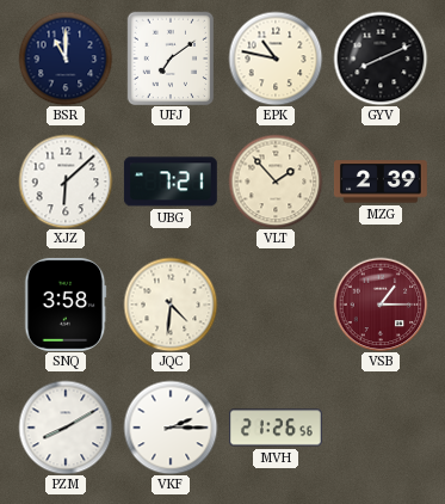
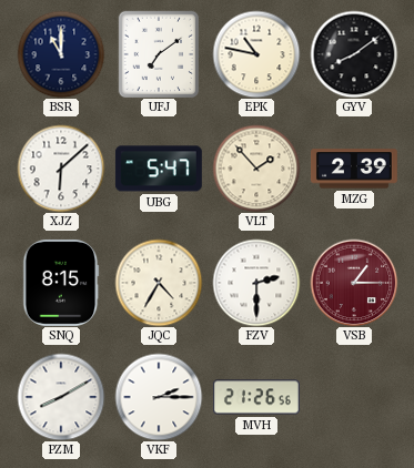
GYV: 8:11 -> 8:09 (354, 54)
UBG: 7:21 -> 5:47 (159, 169)
SNQ: 3:58 -> 8:15 (61, 283)
JQC: 4:31 -> 4:35 (159, 283)
FZV: none -> 2:30 (256, 283)
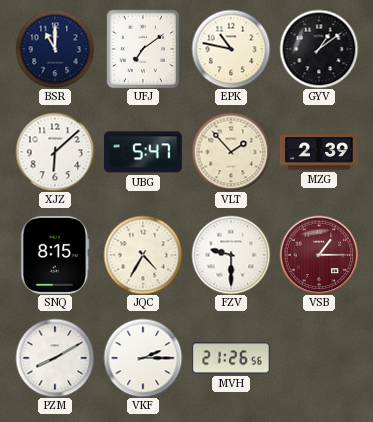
GYV: 8:09 -> 1:09 (319, 49)
FZV: 2:30 -> 9:30 (231, 255)
